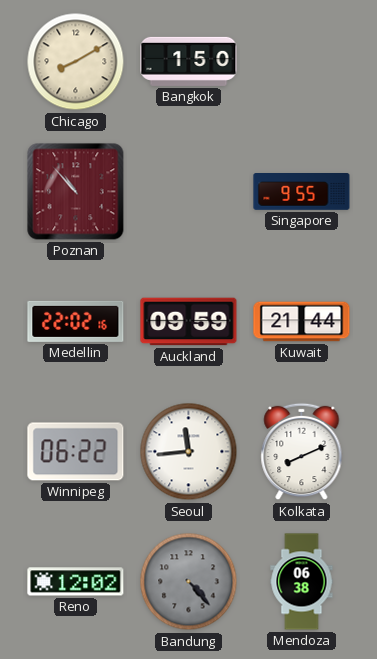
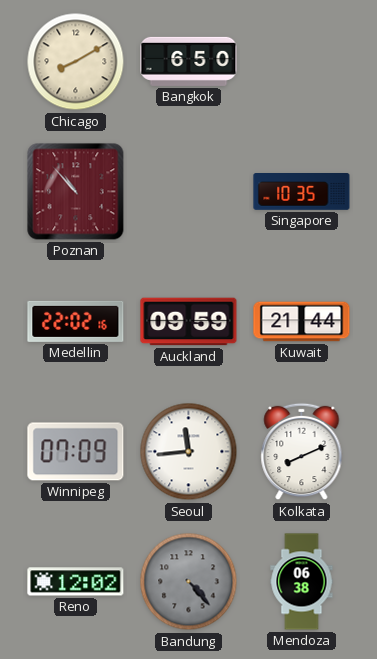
Bangkok: 1:50 -> 6:50 (189, 61)
Singapore: 9:55 -> 10:35 (302, 192)
Winnipeg: 06:22 -> 07:09 (76, 452)
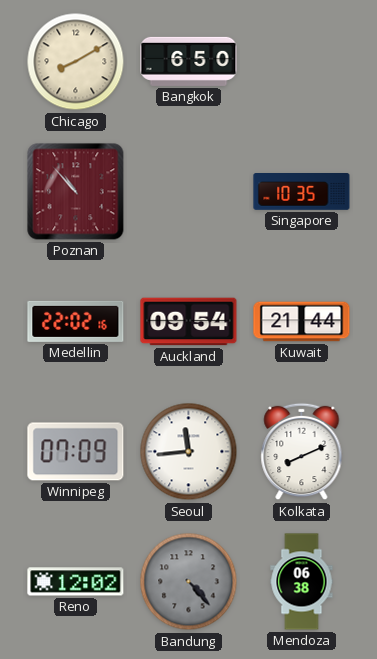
Auckland: 09:59 -> 09:54 (189, 322)
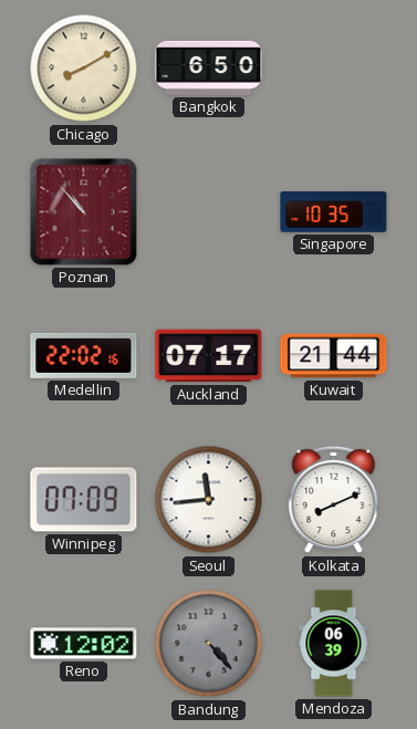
Auckland: 09:54 -> 07:17 (209, 356)
Mendoza: 06:38 -> 06:39 (334, 644)
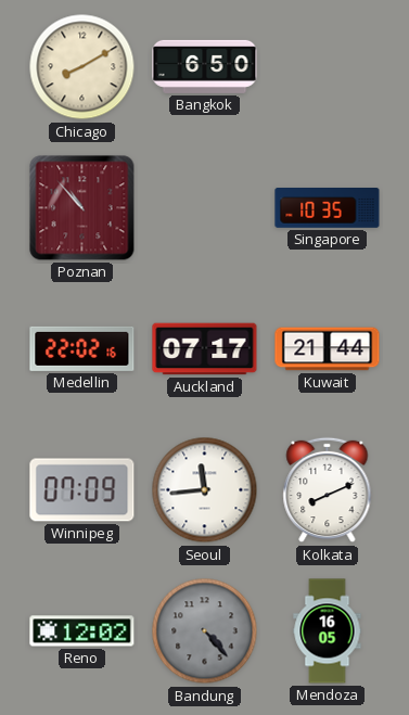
Mendoza: 06:39 -> 16:05 (328, 631)
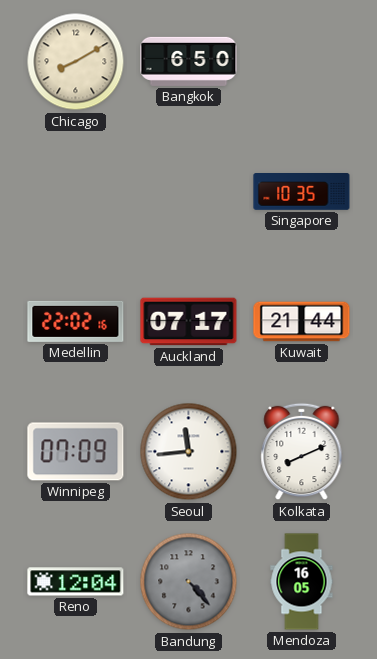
Poznan: 10:53 -> none (82, 208)
Reno: 12:02 -> 12:04 (76, 582)
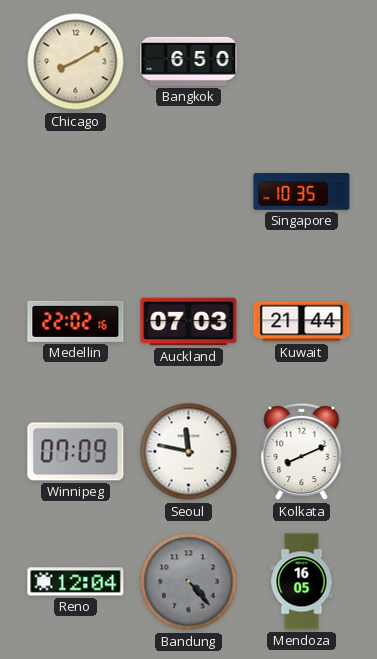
Auckland: 07:17 -> 07:03 (189, 322)
Seoul: 11:44 -> 11:47 (189, 452)
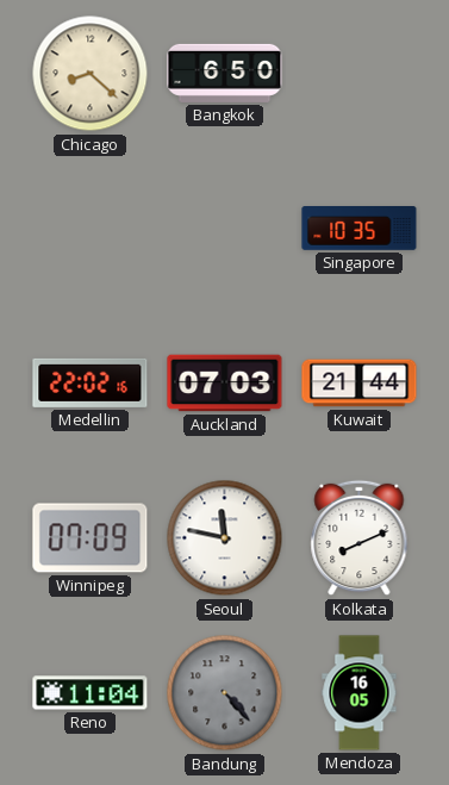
Chicago: 8:10 -> 8:22 (91, 74)
Reno: 12:04 -> 11:04 (91, 693)
